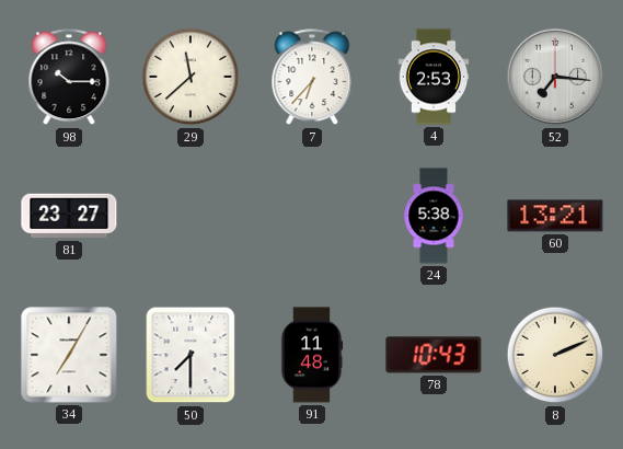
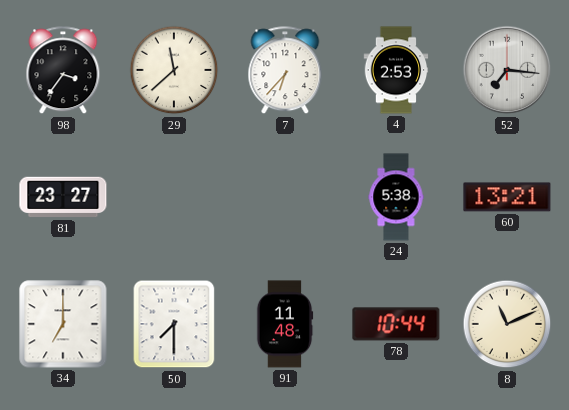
98: 10:15 -> 3:36 (63, 71)
34: 7:05 -> 7:00 (63, 324)
78: 10:43 -> 10:44 (396, 324)
8: 2:11 -> 11:11 (507, 324)
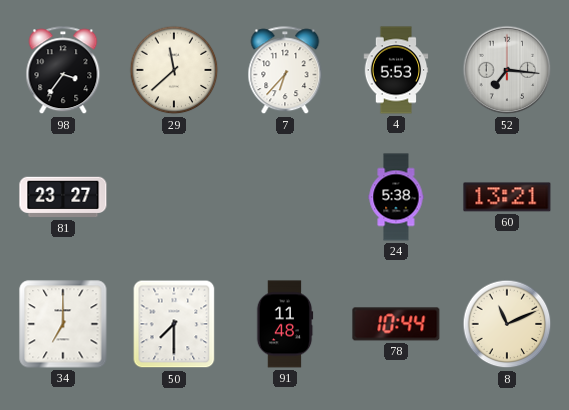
4: 2:53 -> 5:53 (396, 70)
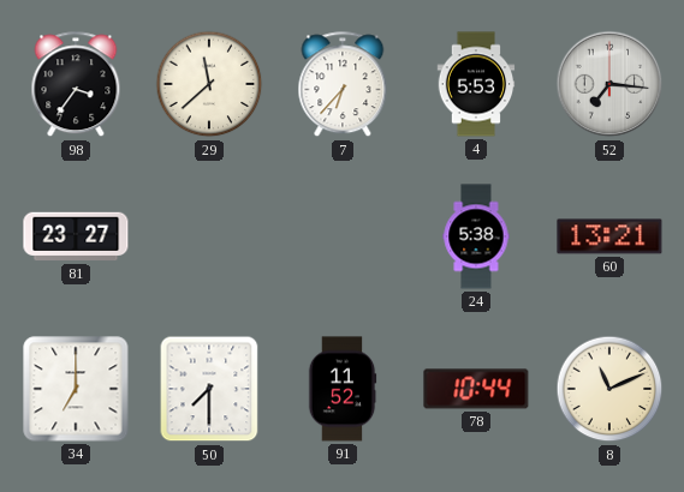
91: 11:48 -> 11:52 (343, 389)
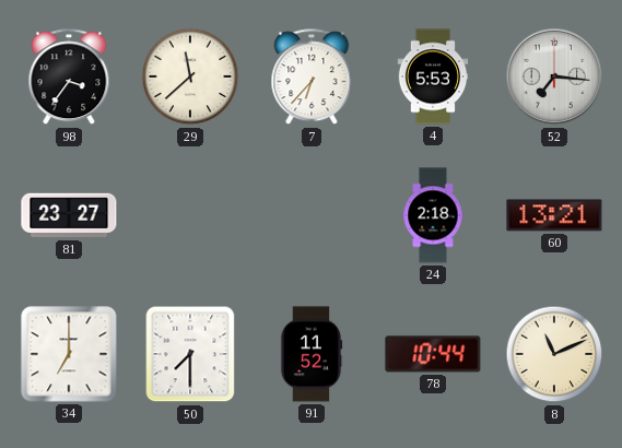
24: 5:38 -> 2:18 (433, 215)
